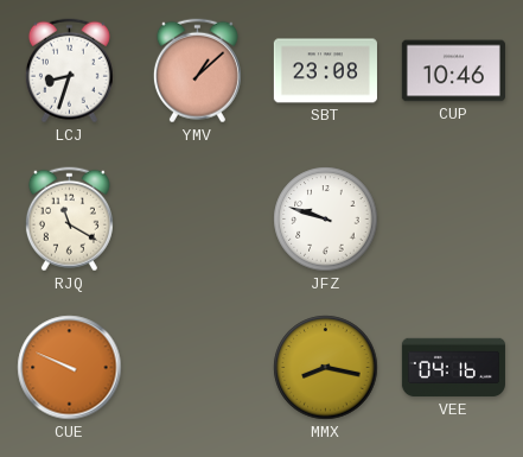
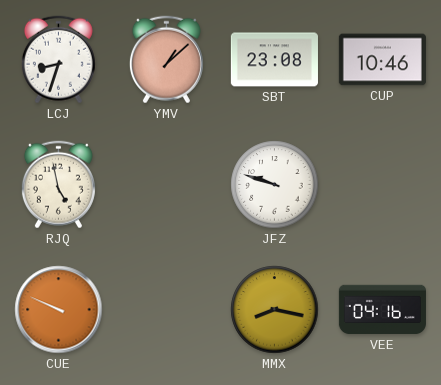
RJQ: 11:20 -> 4:58 (58, 185)
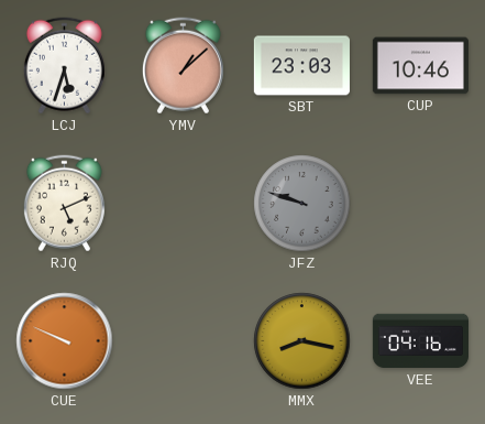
LCJ: 8:33 -> 5:33 (64, 66)
SBT: 23:08 -> 23:03 (301, 66)
RJQ: 4:58 -> 5:11 (64, 204)
JFZ dial: white -> grey (302, 204)
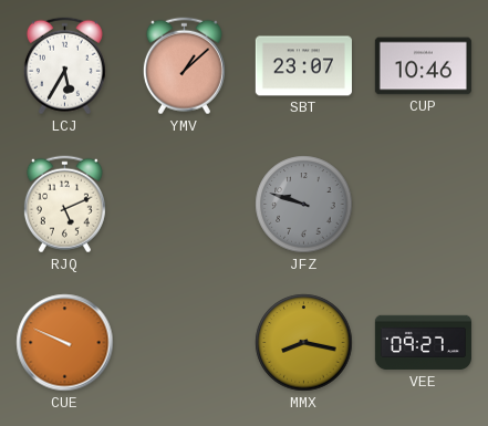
LCJ: 5:33 -> 5:35 (64, 66)
SBT: 23:03 -> 23:07 (303, 66)
VEE: 04:16 -> 09:27 (423, 343)
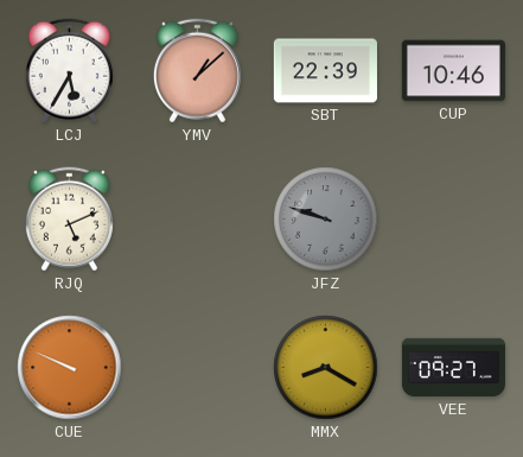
SBT: 23:07 -> 22:39 (325, 71)
MMX: 8:17 -> 8:20 (326, 368)
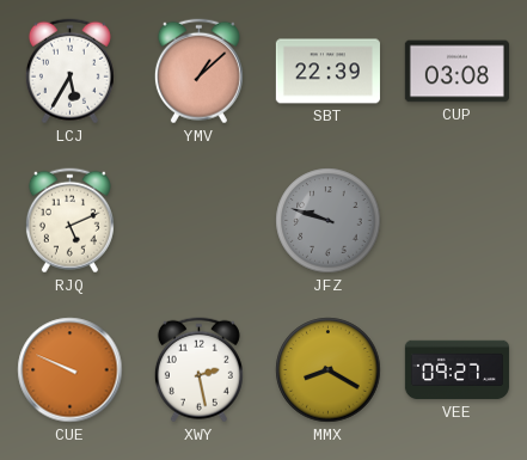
CUP: 10:46 -> 03:08 (456, 72)
XWY: none -> 2:28 (198, 370)
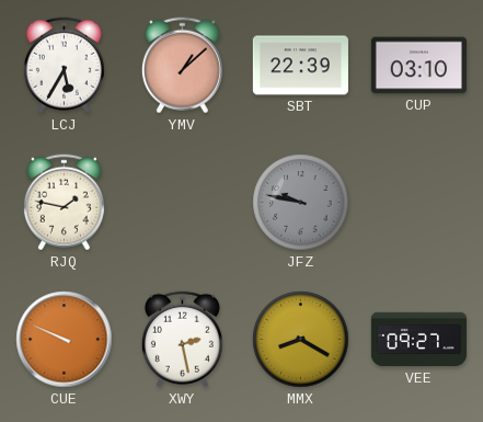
CUP: 03:08 -> 03:10 (418, 66)
RJQ: 5:11 -> 1:47 (64, 203)
JFZ: 9:48 -> 9:47 (301, 203)
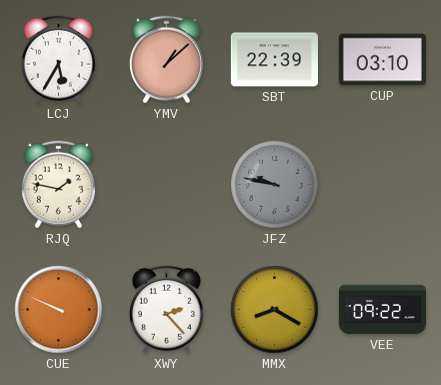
XWY: 2:28 -> 2:23 (166, 310)
VEE: 09:27 -> 09:22 (382, 310)
